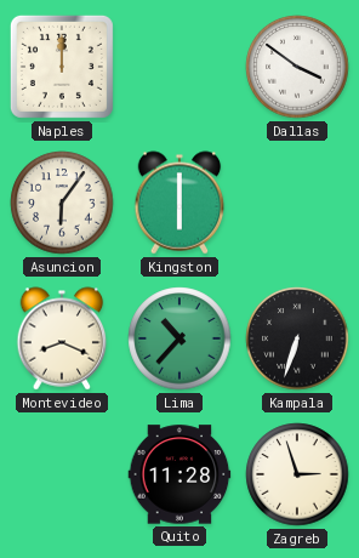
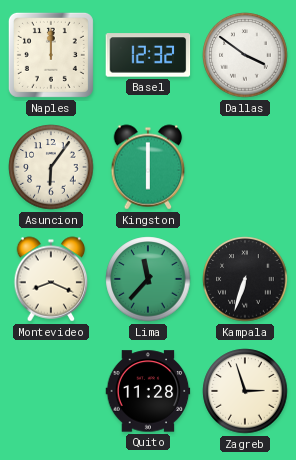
Basel: none -> 12:32 (148, 55)
Lima: 10:37 -> 11:37 (148, 279)
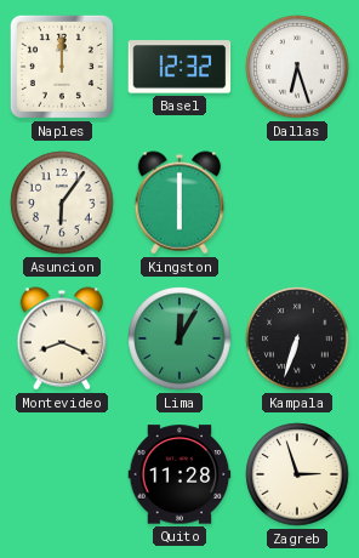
Dallas: 3:51 -> 6:27 (297, 67)
Lima: 11:37 -> 12:05 (180, 338)
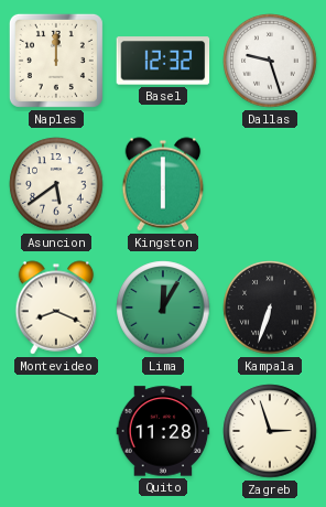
Dallas: 6:27 -> 9:27 (270, 61)
Asuncion: 6:06 -> 5:39 (56, 184)
